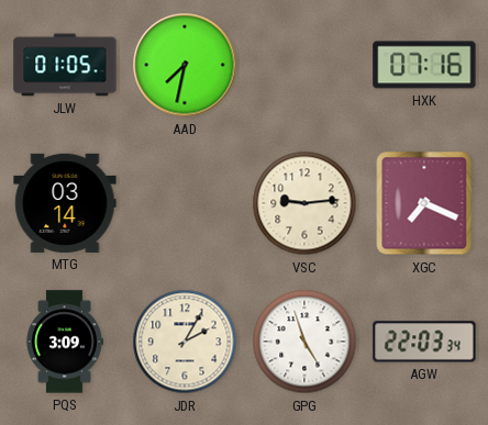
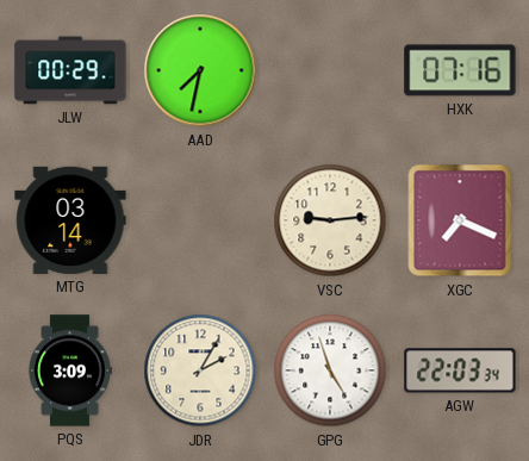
JLW: 01:05 -> 00:29 (70, 70)
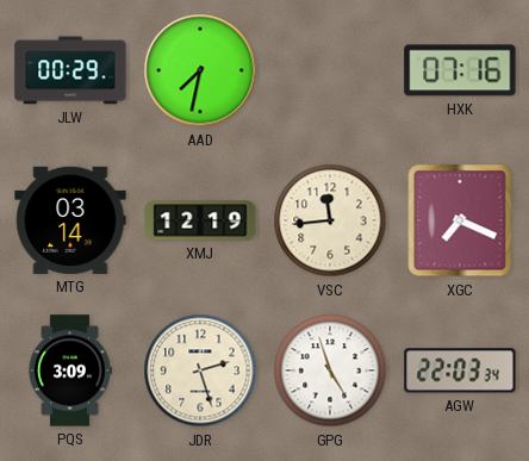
XMJ: none -> 12:19 (200, 220)
VSC: 9:14 -> 11:44 (330, 220)
JDR: 2:05 -> 2:27 (200, 370)
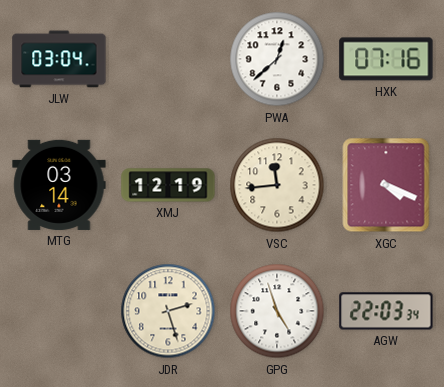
JLW: 00:29 -> 03:04 (59, 59)
AAD: 7:32 -> none (200, 70)
PWA: none -> 12:38 (277, 59)
XGC: 7:19 -> 4:19 (386, 185)
PQS: 3:09 -> none (69, 370)
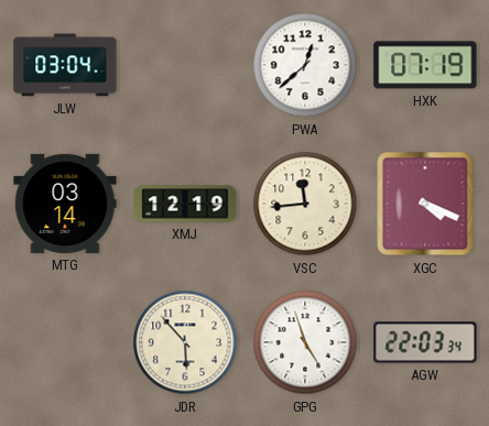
HXK: 07:16 -> 07:19 (425, 65)
JDR: 2:27 -> 5:53 (185, 342)
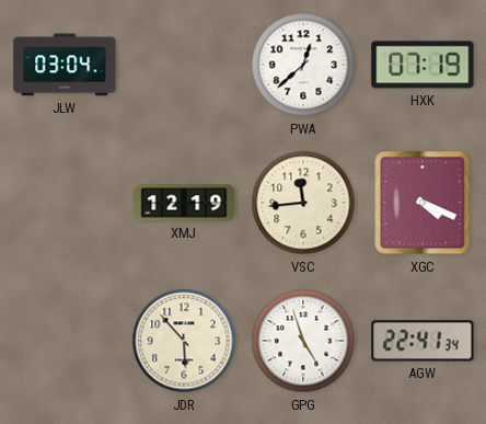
MTG: 03:14 -> none (65, 204)
AGW: 22:03 -> 22:41 (423, 341)
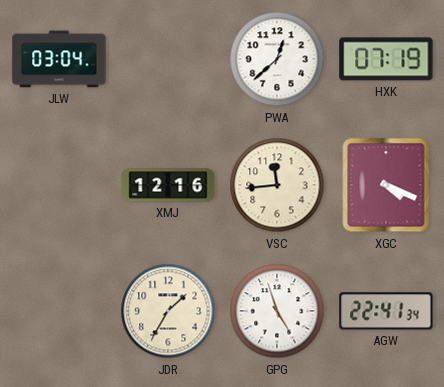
XMJ: 12:19 -> 12:16 (168, 185)
JDR: 5:53 -> 1:35 (168, 311)
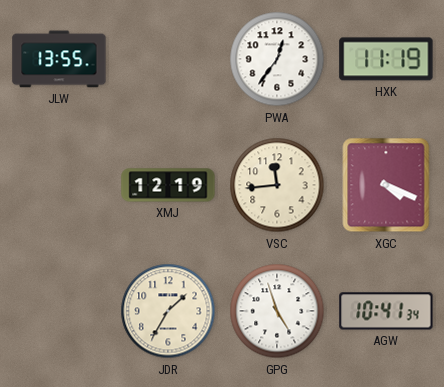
JLW: 03:04 -> 13:55 (59, 59)
PWA: 12:38 -> 12:36 (277, 59)
HXK: 07:19 -> 11:19 (386, 59)
XMJ: 12:16 -> 12:19 (168, 185)
AGW: 22:41 -> 10:41 (386, 311)
